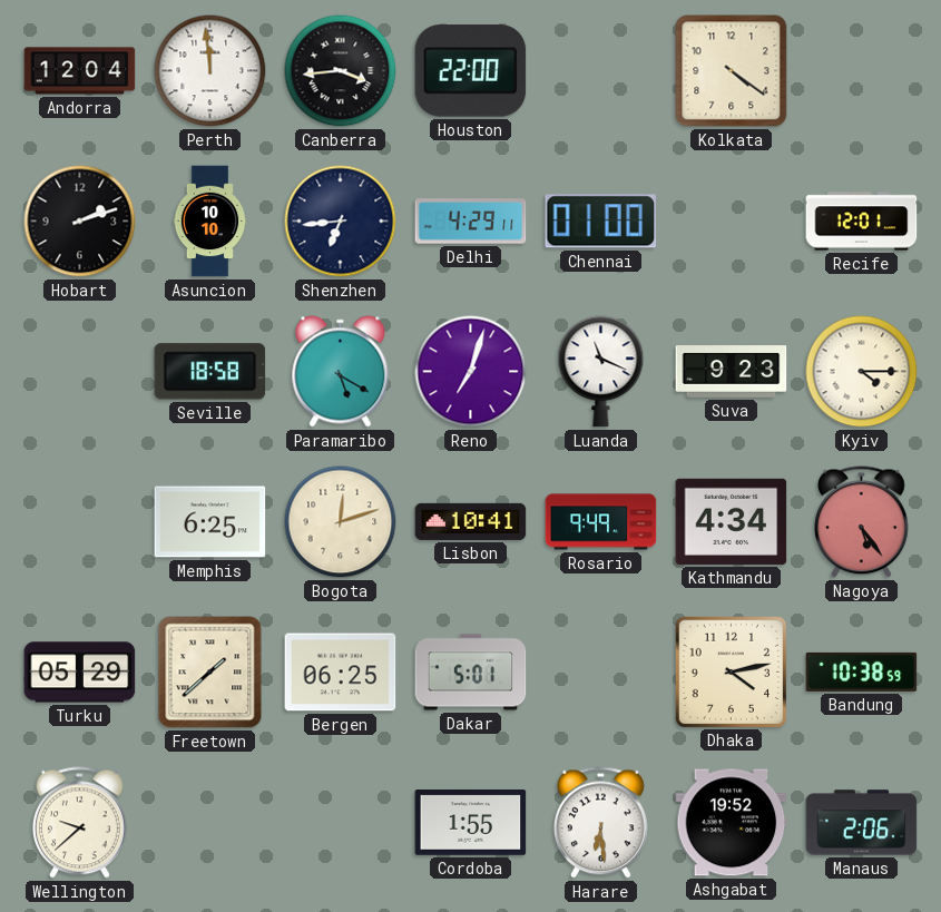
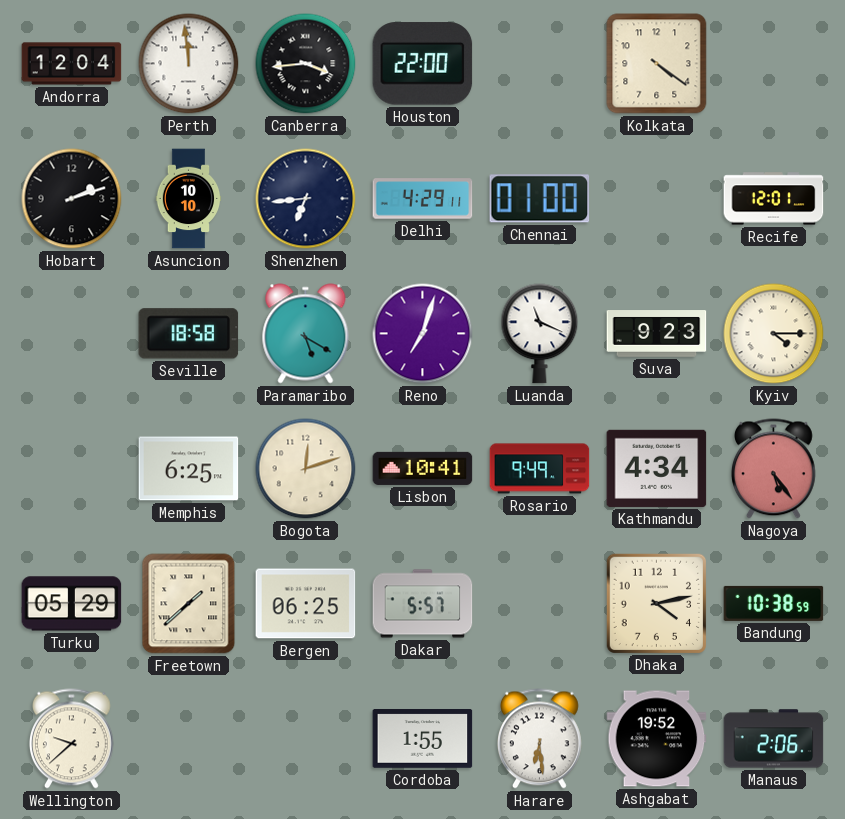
Dakar: 5:01 -> 5:57 (423, 604)
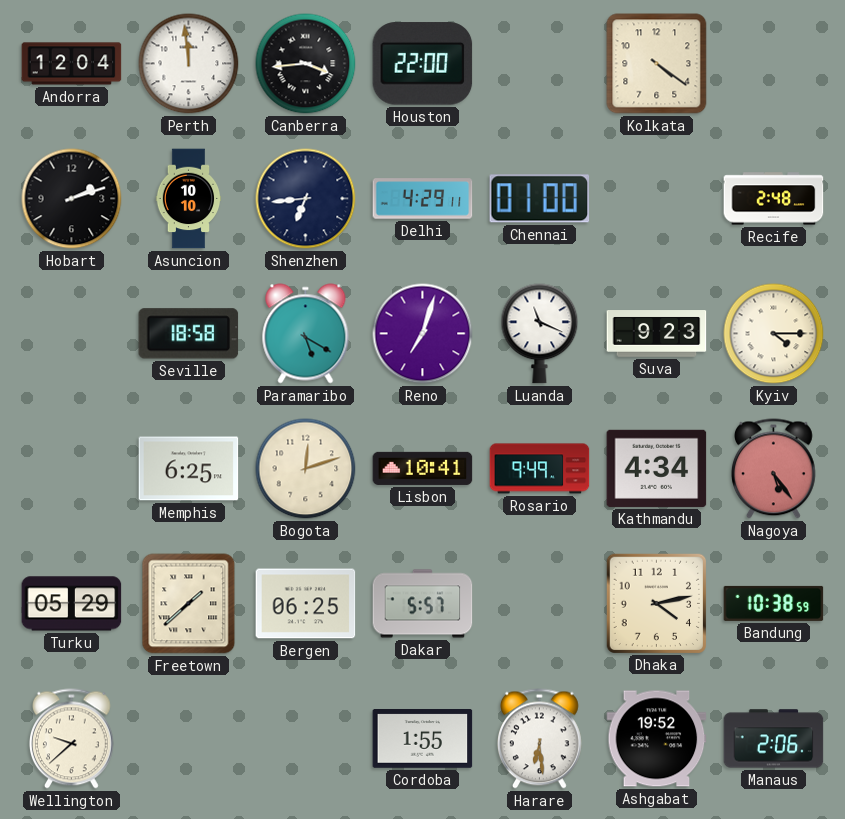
Recife: 12:01 -> 2:48 (774, 199)
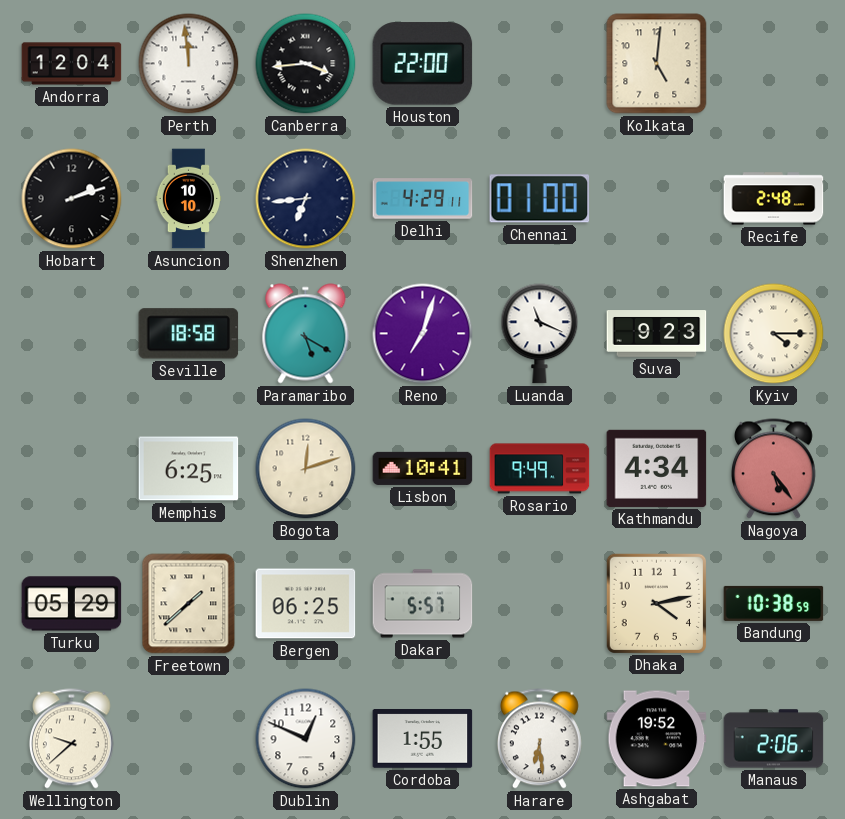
Kolkata: 4:21 -> 5:01 (657, 64)
Dublin: none -> 12:49 (306, 739)
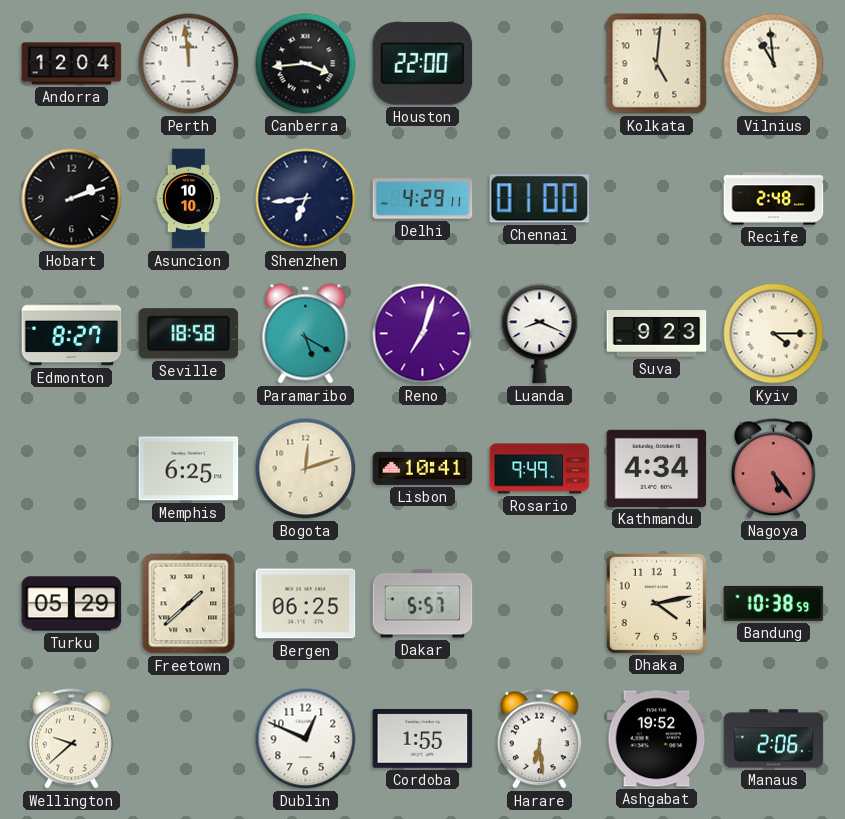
Vilnius: none -> 10:59 (774, 64)
Edmonton: none -> 8:27 (72, 334)
Luanda: 11:19 -> 8:19 (540, 334)
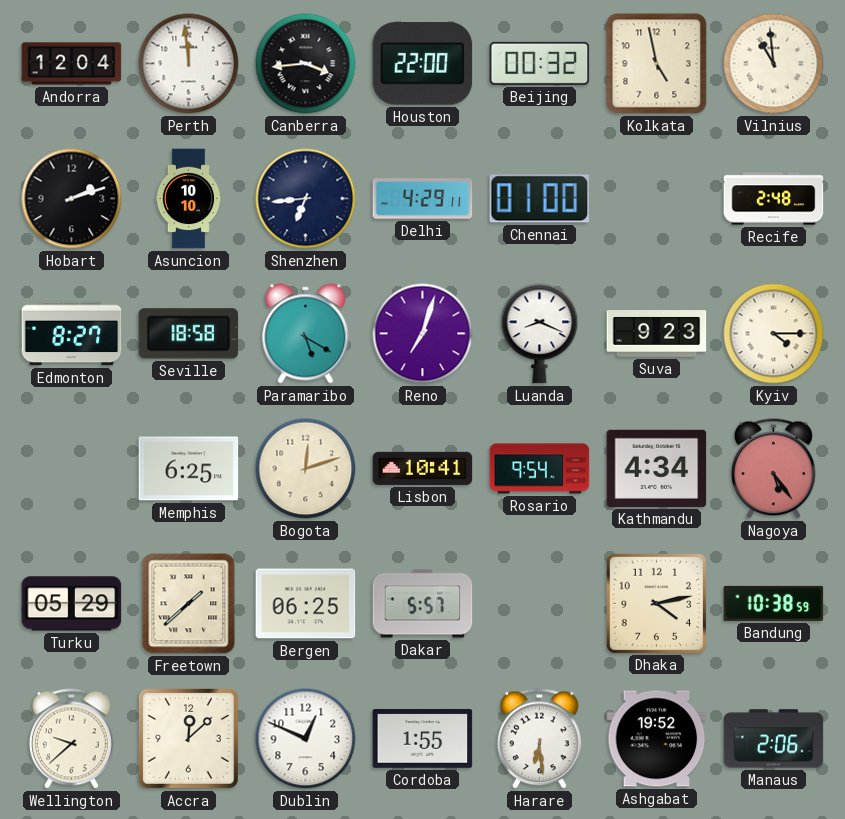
Beijing: none -> 00:32 (540, 63)
Kolkata: 5:01 -> 4:58 (657, 64)
Rosario: 9:49 -> 9:54 (540, 469)
Accra: none -> 12:08 (189, 739)
